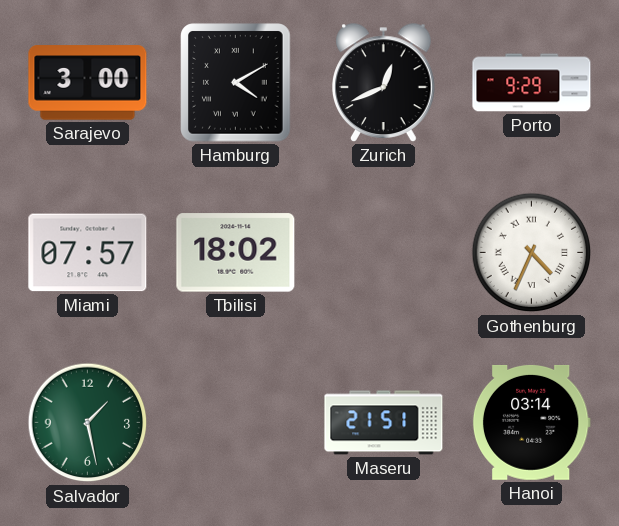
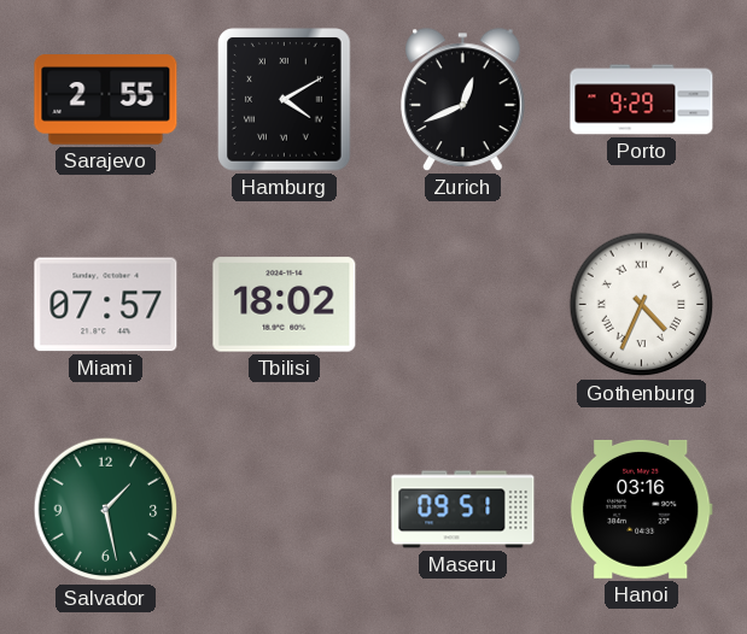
Sarajevo: 3:00 -> 2:55 (106, 100)
Maseru: 21:51 -> 09:51 (463, 510)
Hanoi: 03:14 -> 03:16 (641, 509)
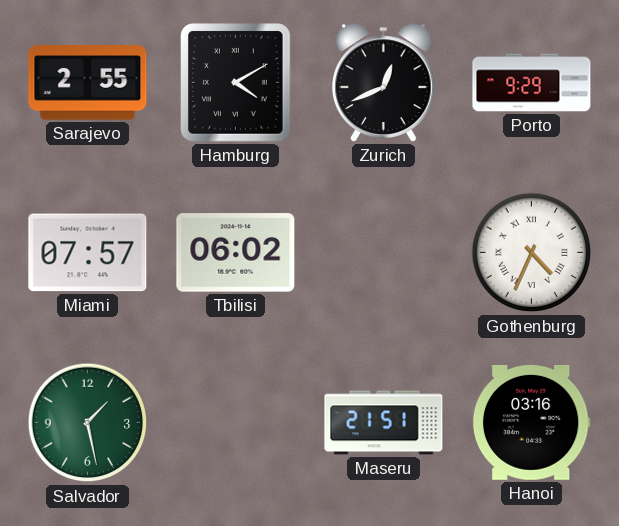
Tbilisi: 18:02 -> 06:02 (236, 253)
Maseru: 09:51 -> 21:51 (384, 423)
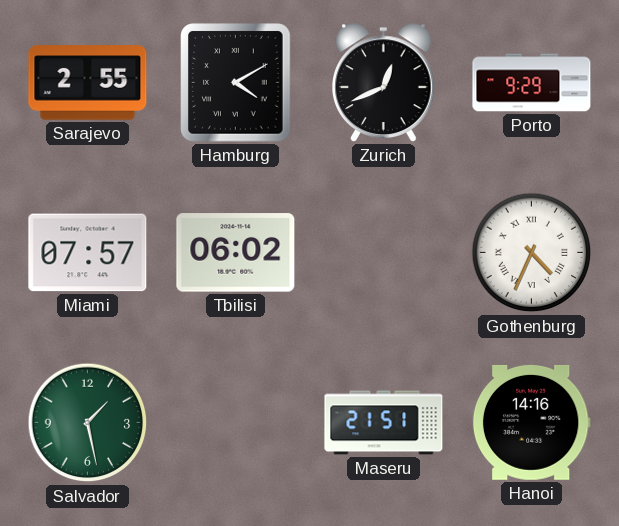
Hanoi: 03:16 -> 14:16 (531, 422)
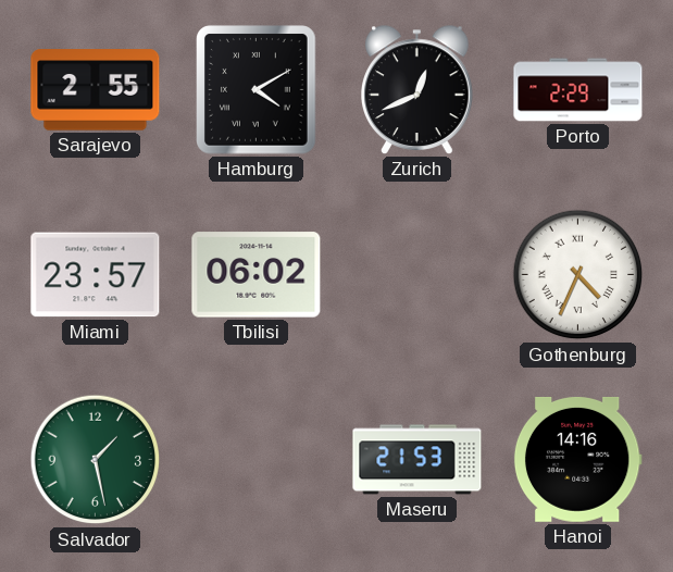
Porto: 9:29 -> 2:29 (578, 90)
Miami: 07:57 -> 23:57 (96, 275)
Maseru: 21:51 -> 21:53 (417, 460)
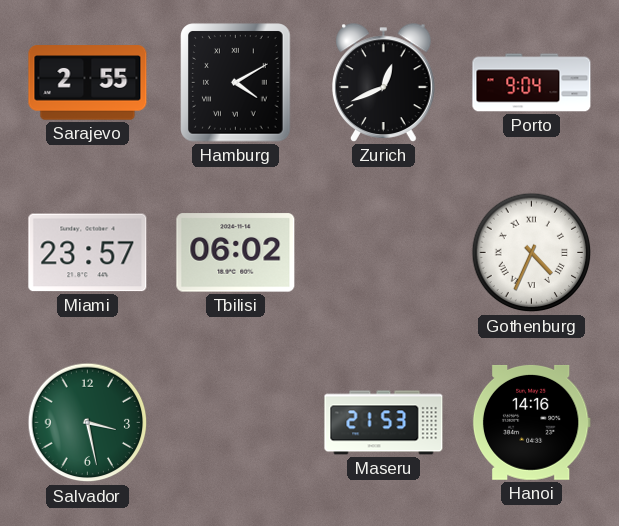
Porto: 2:29 -> 9:04 (532, 83)
Salvador: 1:28 -> 3:28 (88, 423)
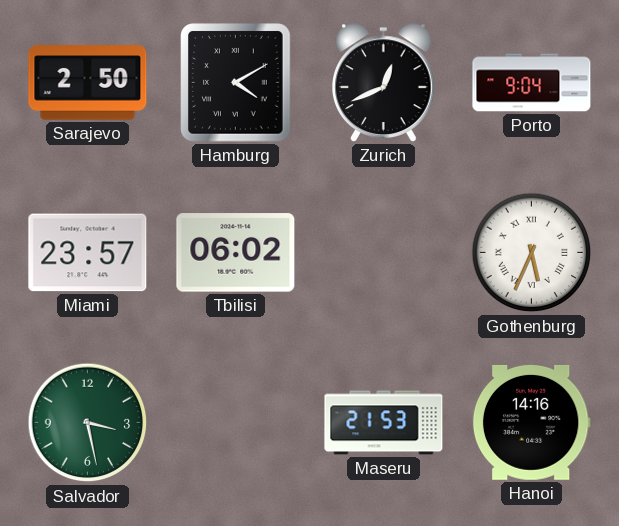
Sarajevo: 2:55 -> 2:50 (88, 83)
Gothenburg: 4:34 -> 5:34 (532, 253)
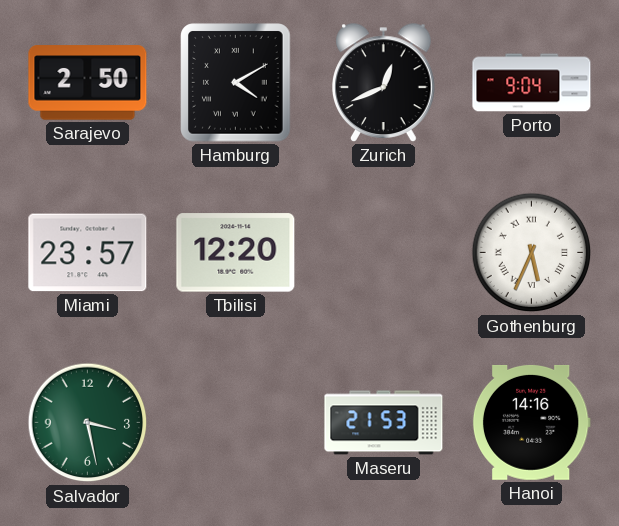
Tbilisi: 06:02 -> 12:20 (236, 253)
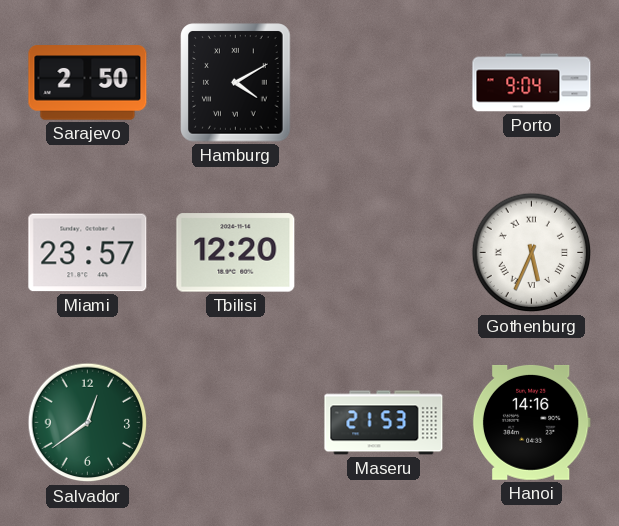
Zurich: 12:41 -> none (384, 83)
Salvador: 3:28 -> 12:39 (88, 423)
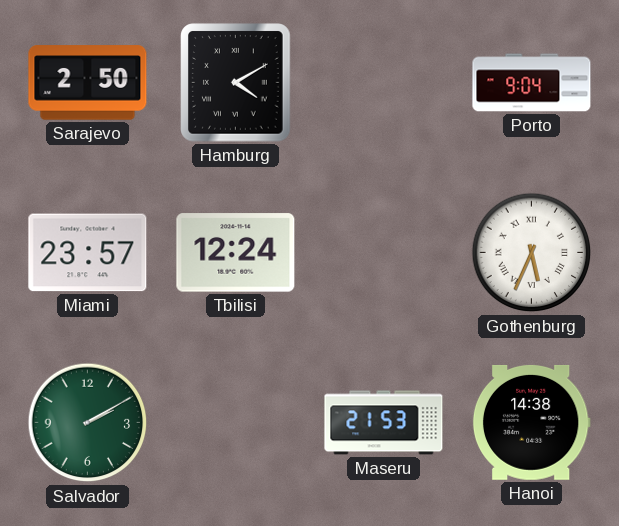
Tbilisi: 12:20 -> 12:24 (236, 253)
Salvador: 12:39 -> 2:10 (88, 423)
Hanoi: 14:16 -> 14:38 (531, 422)
